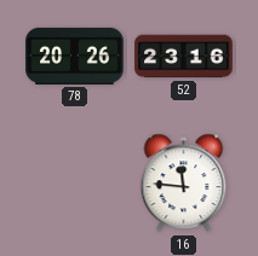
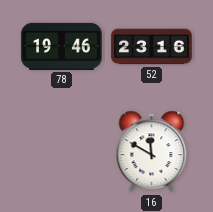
78: 20:26 -> 19:46 (62, 46)
16: 11:46 -> 11:50 (152, 152)
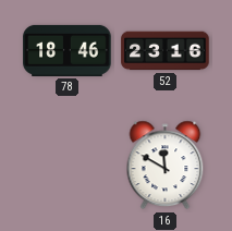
78: 19:46 -> 18:46 (68, 50)
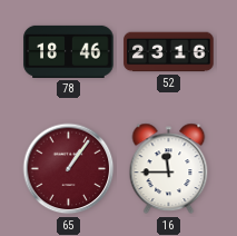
65: none -> 1:06 (69, 169)
16: 11:50 -> 11:45 (169, 169)
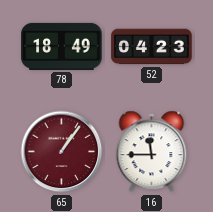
78: 18:46 -> 18:49 (62, 46)
52: 23:16 -> 04:23 (152, 47)
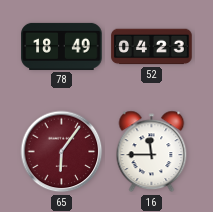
65: 1:06 -> 6:06 (62, 152)
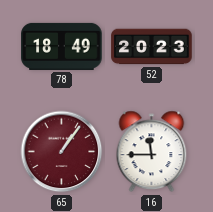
52: 04:23 -> 20:23 (152, 47)
65: 6:06 -> 1:06 (62, 152)
